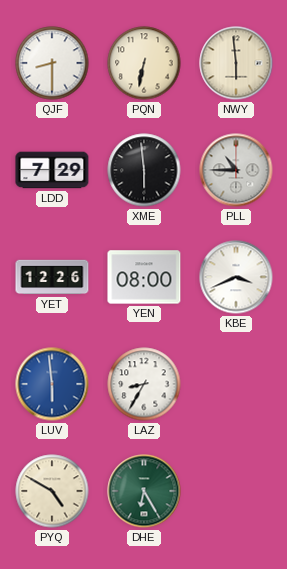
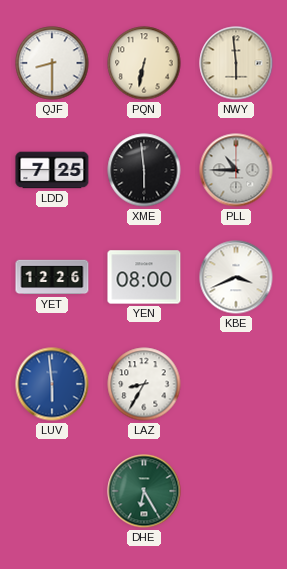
LDD: 7:29 -> 7:25 (52, 170)
PYQ: 4:50 -> none (52, 491)
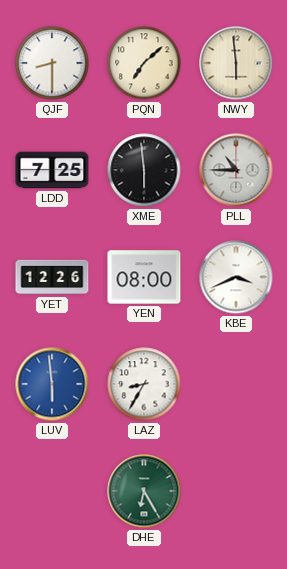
PQN: 6:32 -> 7:08 (144, 63)
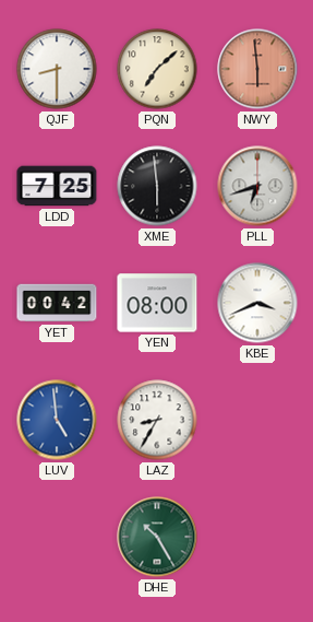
NWY dial: cream -> salmon (257, 69)
PLL: 10:45 -> 6:42 (257, 186)
YET: 12:26 -> 00:42 (57, 303)
LUV: 5:59 -> 4:59 (57, 420)
DHE: 6:25 -> 10:25 (157, 537)
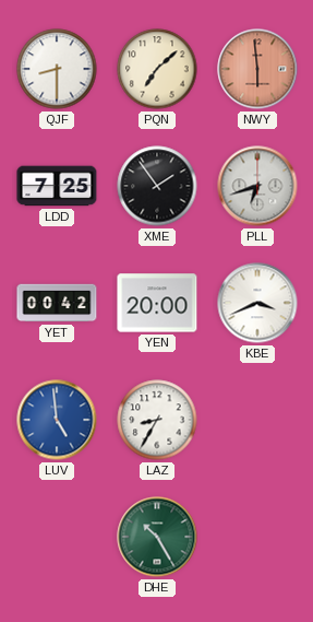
XME: 5:59 -> 1:54 (157, 186)
YEN: 08:00 -> 20:00 (157, 303)
